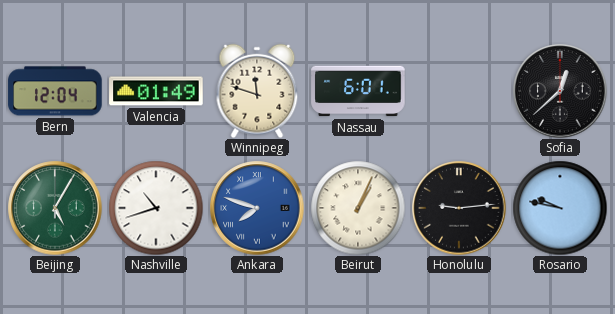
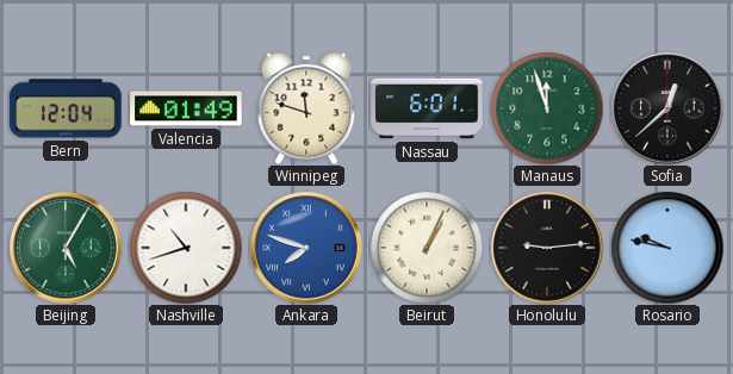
Manaus: none -> 11:57 (547, 108)
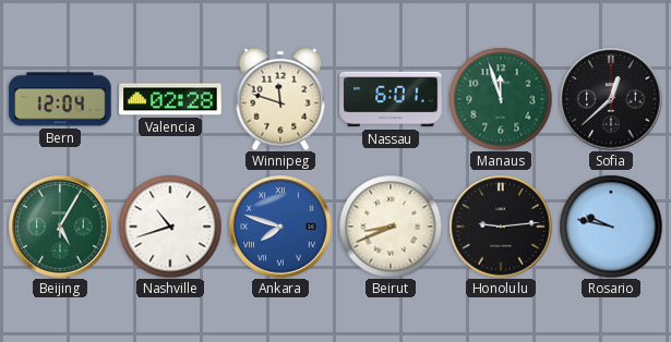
Valencia: 01:49 -> 02:28 (170, 99)
Beirut: 1:04 -> 8:41 (391, 227)
